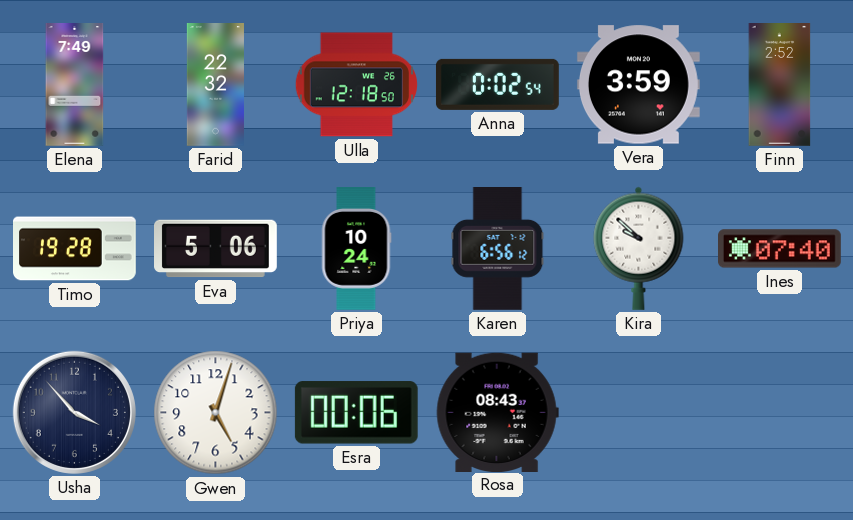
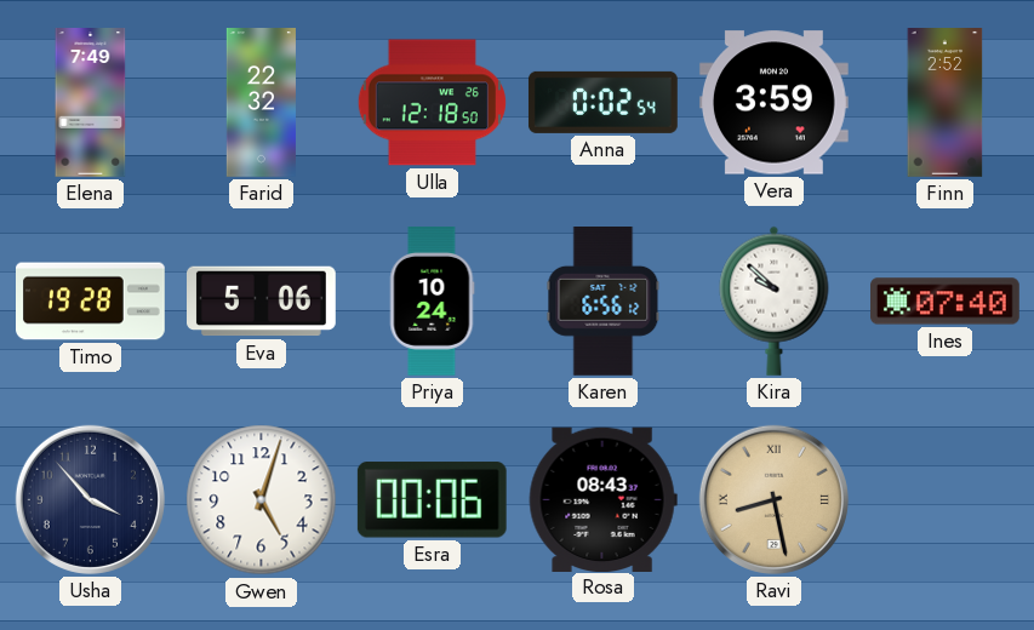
Ravi: none -> 8:28 (773, 499)
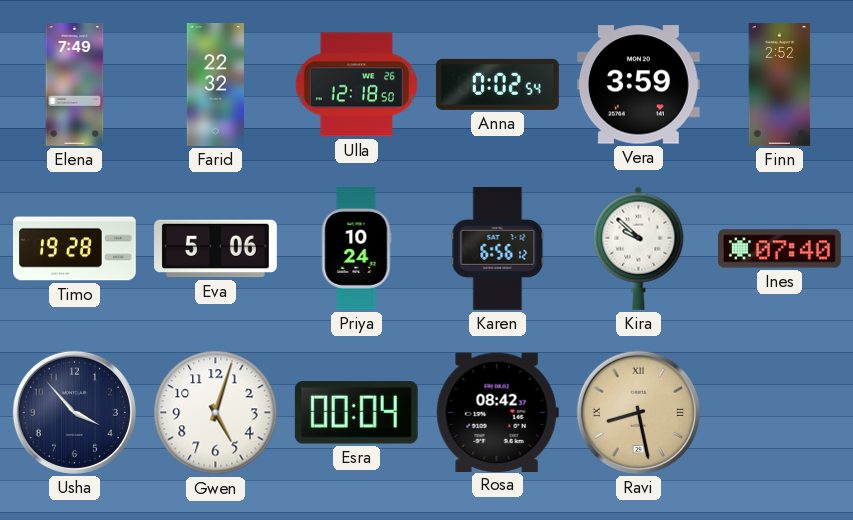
Esra: 00:06 -> 00:04 (356, 413)
Rosa: 08:43 -> 08:42 (497, 412)
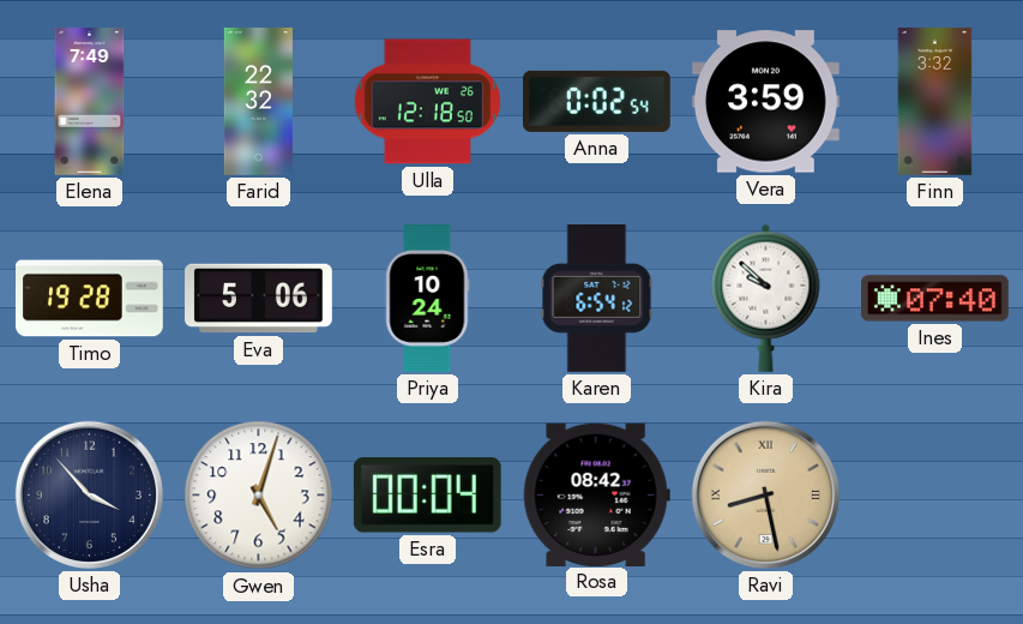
Finn: 2:52 -> 3:32 (935, 102)
Karen: 6:56 -> 6:54 (597, 299)
